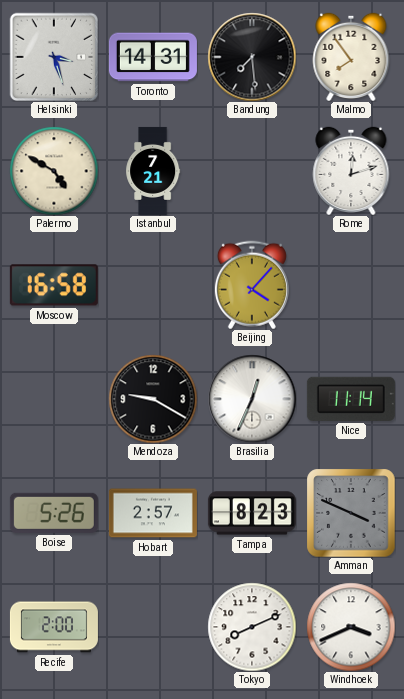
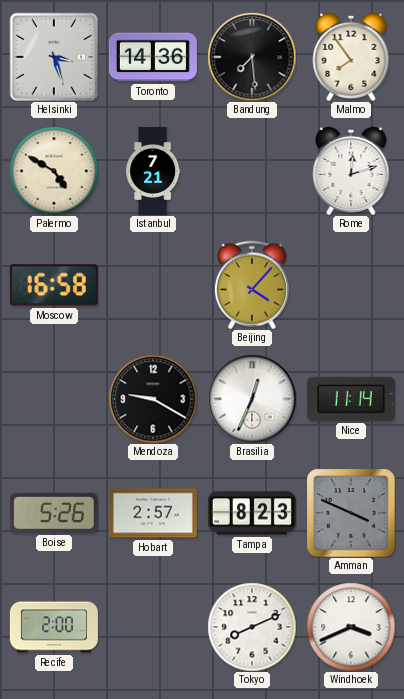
Toronto: 14:31 -> 14:36 (153, 57)
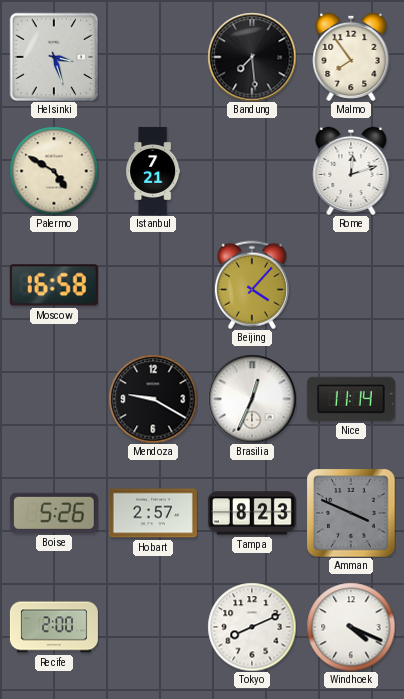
Toronto: 14:36 -> none (153, 57)
Windhoek: 3:41 -> 4:19 (351, 627)
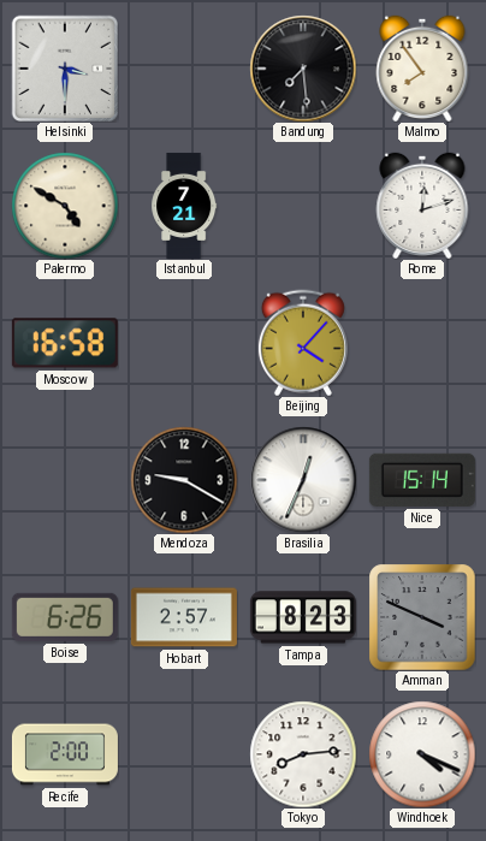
Helsinki: 3:27 -> 3:30 (65, 69)
Nice: 11:14 -> 15:14 (422, 480)
Boise: 5:26 -> 6:26 (65, 617)
Tokyo: 8:11 -> 8:14 (303, 754)
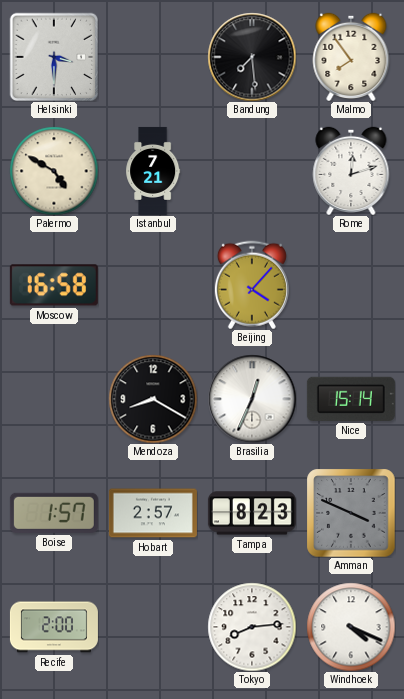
Mendoza: 9:20 -> 8:20 (153, 399)
Boise: 6:26 -> 1:57 (54, 513)
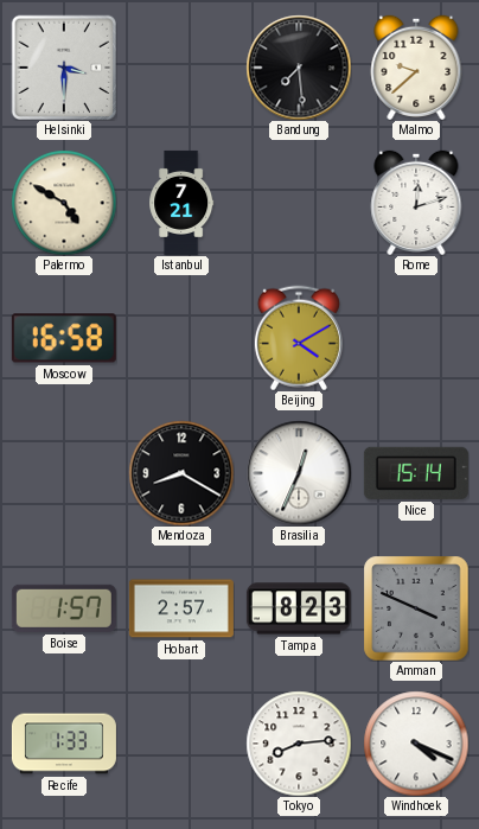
Malmo: 7:54 -> 9:38 (416, 66)
Beijing: 4:07 -> 4:10 (299, 338)
Recife: 2:00 -> 1:33 (64, 744)
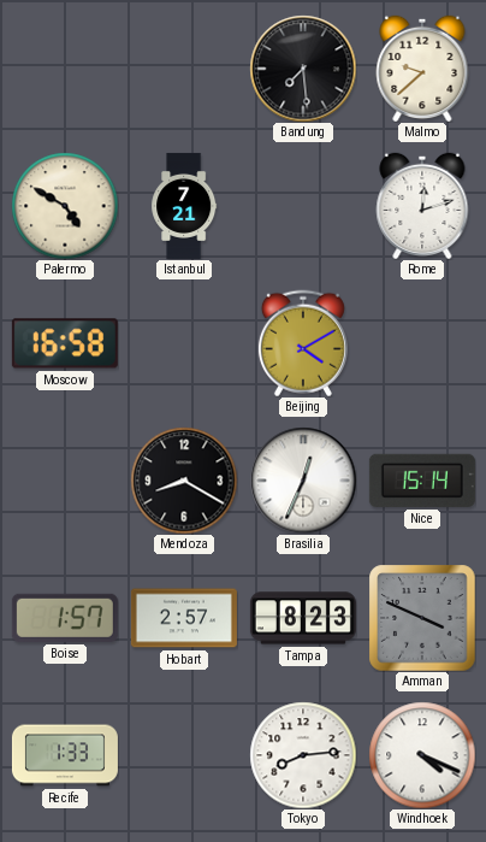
Helsinki: 3:30 -> none (64, 68)
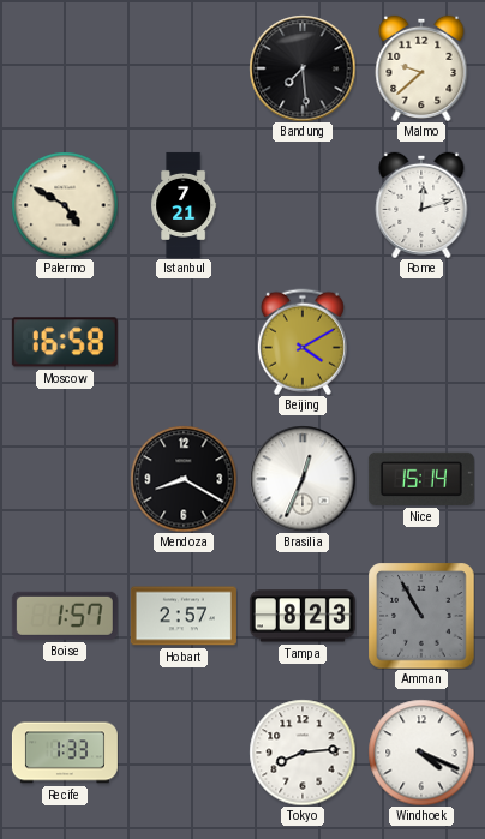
Amman: 3:49 -> 10:55 (421, 616)
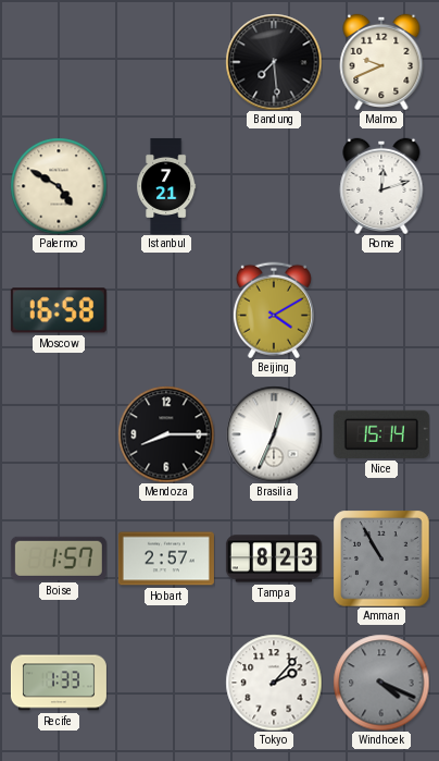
Malmo: 9:38 -> 9:41 (381, 61)
Mendoza: 8:20 -> 8:15 (166, 434)
Tokyo: 8:14 -> 2:07 (274, 683)
Windhoek dial: white -> grey (381, 683)
